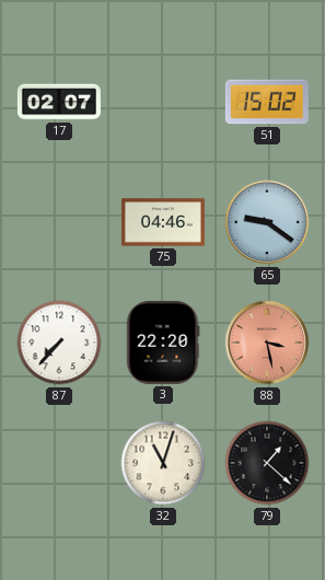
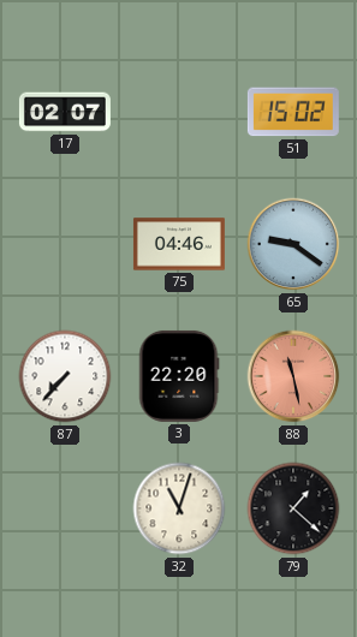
88: 3:28 -> 11:28 (293, 376)
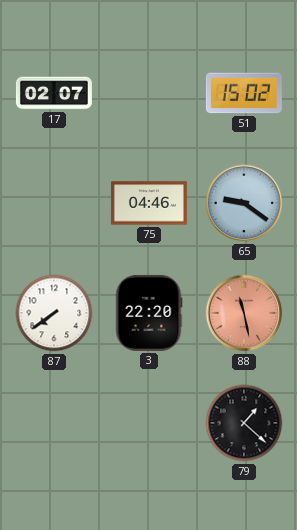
87: 7:37 -> 7:39 (54, 313)
32: 11:03 -> none (179, 508)
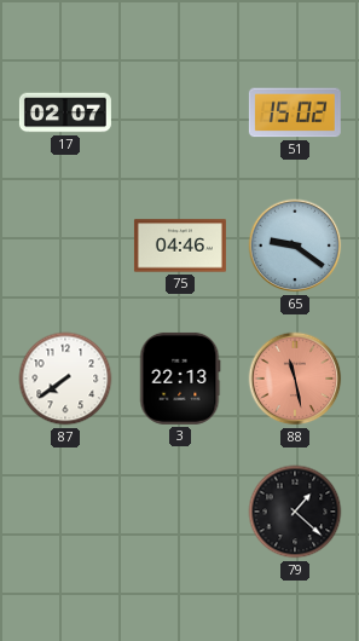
3: 22:20 -> 22:13 (180, 379)
